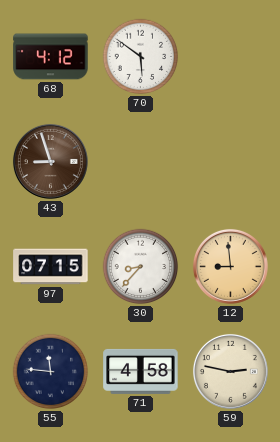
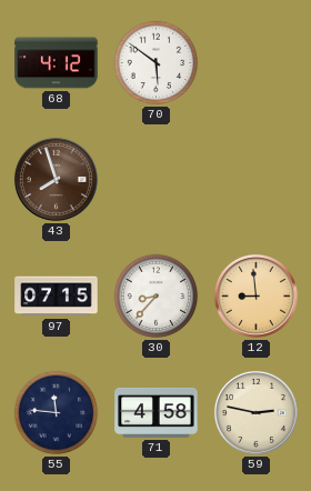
43: 8:57 -> 7:57 (56, 179)
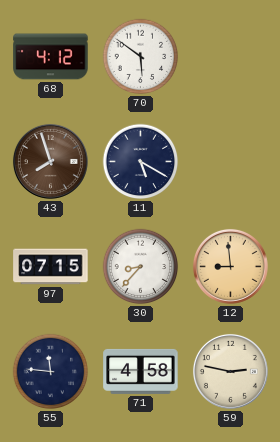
11: none -> 5:20 (141, 162)
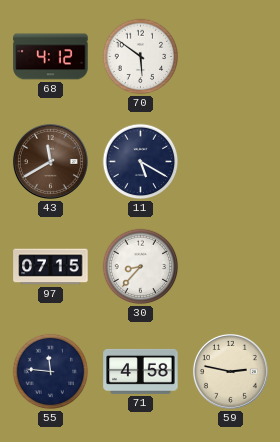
43: 7:57 -> 11:40 (50, 161)
12: 8:59 -> none (230, 266)
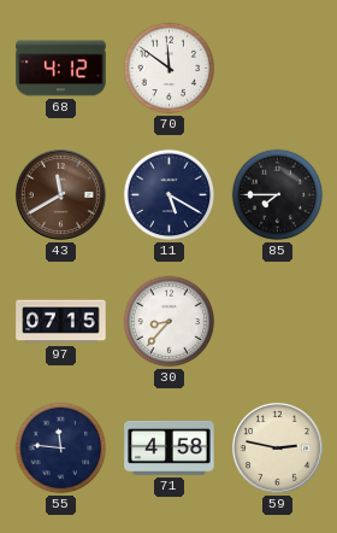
70: 5:51 -> 11:51 (170, 69)
85: none -> 7:45 (278, 195)
